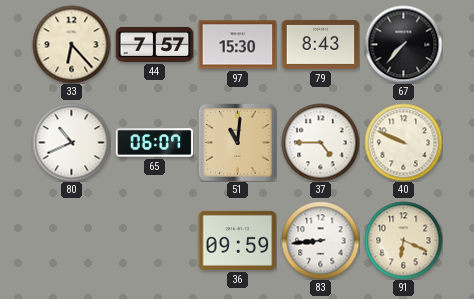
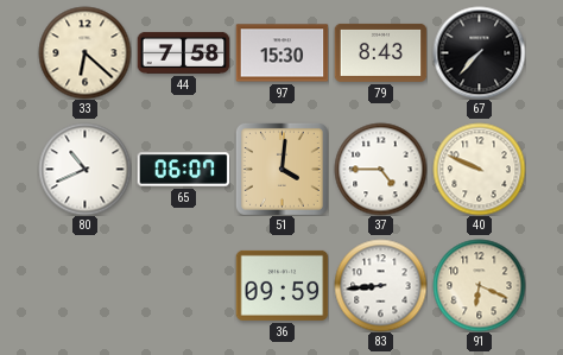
33: 6:23 -> 6:22 (84, 52)
44: 7:57 -> 7:58 (183, 52)
51: 11:01 -> 4:01 (281, 169)
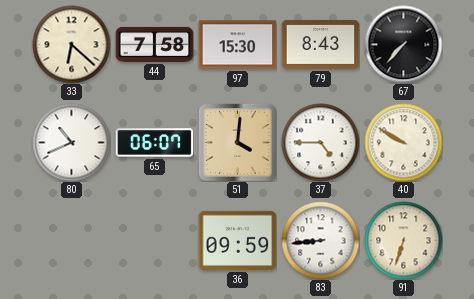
40: 9:49 -> 9:50 (403, 142)
91: 6:19 -> 6:33 (403, 240)
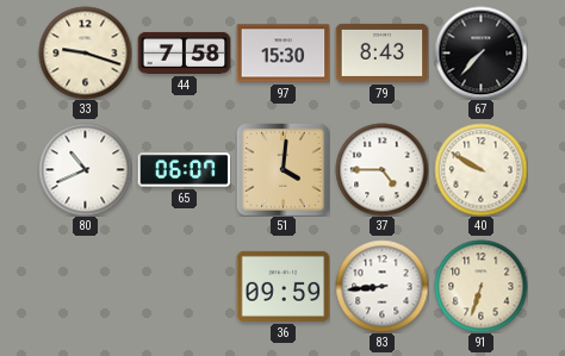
33: 6:22 -> 9:18 (85, 52)
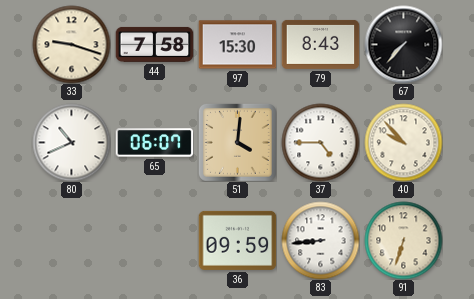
40: 9:50 -> 9:53 (403, 142)
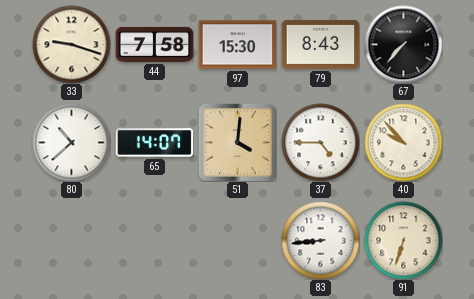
80: 10:41 -> 10:38 (71, 142)
65: 06:07 -> 14:07 (154, 143)
36: 09:59 -> none (237, 240)
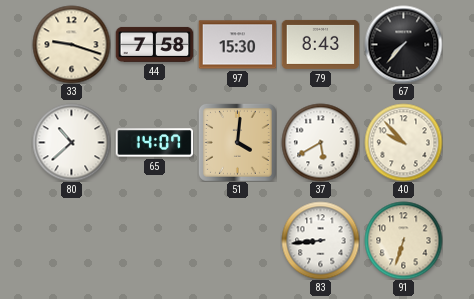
37: 4:45 -> 5:40 (320, 142)
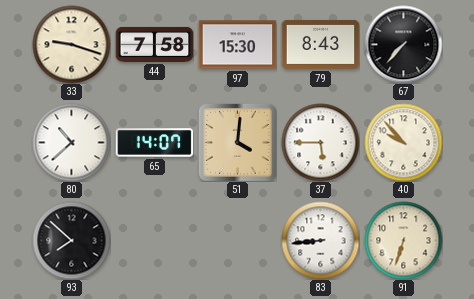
37: 5:40 -> 5:45 (320, 142)
93: none -> 7:52 (71, 240)
